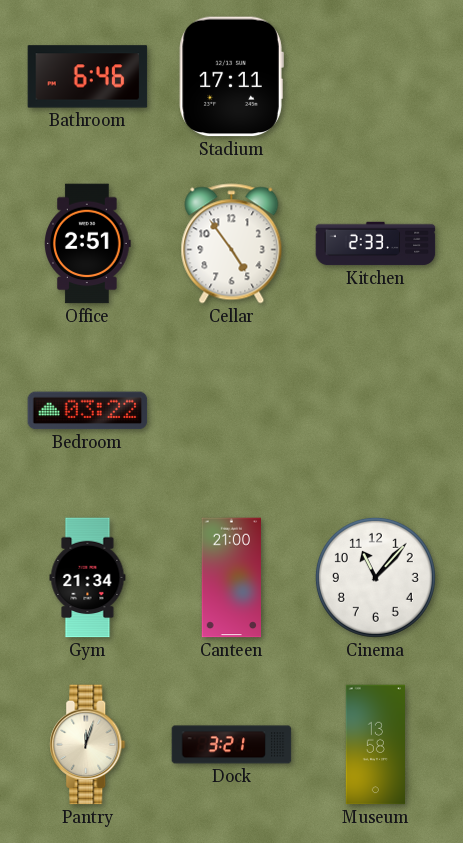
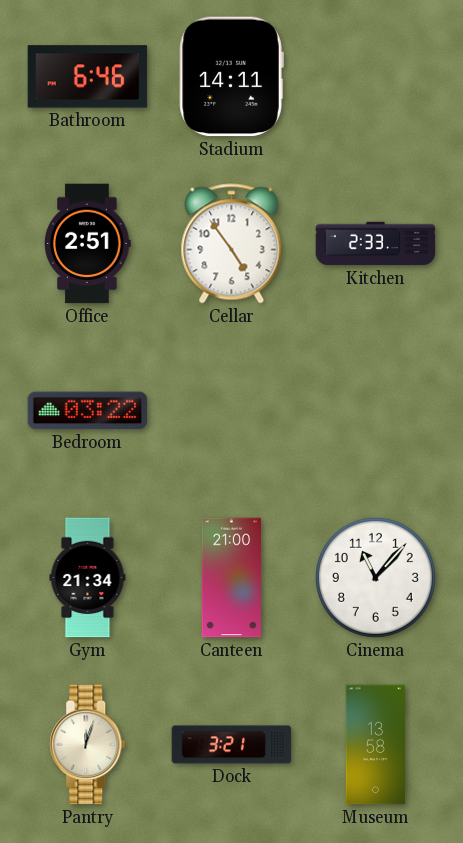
Stadium: 17:11 -> 14:11 (231, 77)
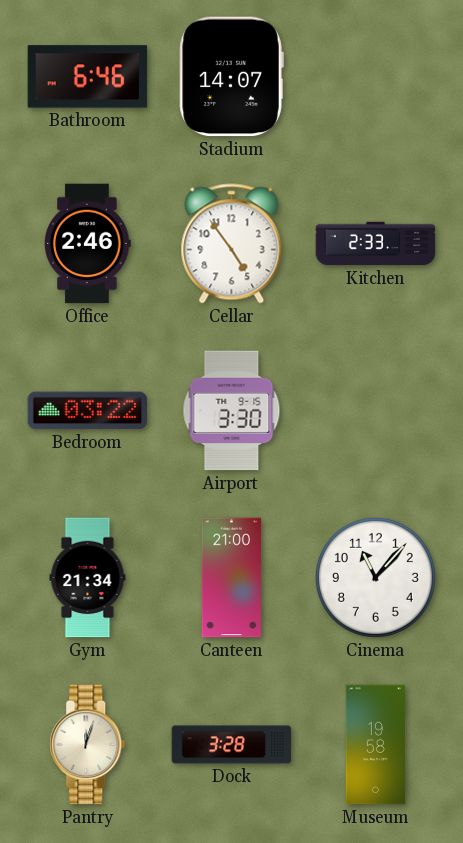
Stadium: 14:11 -> 14:07 (231, 77)
Office: 2:51 -> 2:46 (88, 244)
Airport: none -> 3:30 (232, 411)
Dock: 3:21 -> 3:28 (232, 745)
Museum: 13:58 -> 19:58 (376, 745)
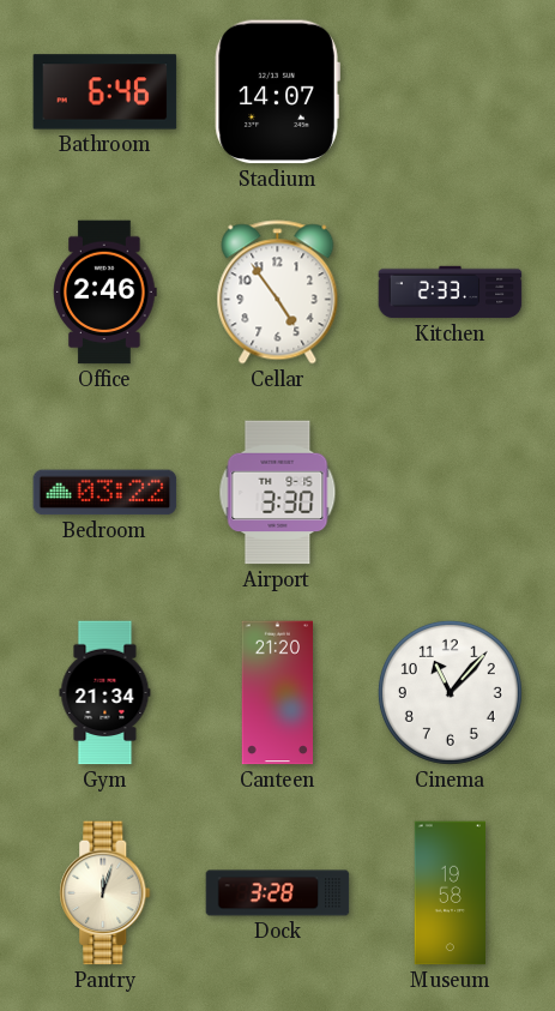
Canteen: 21:00 -> 21:20 (278, 693)
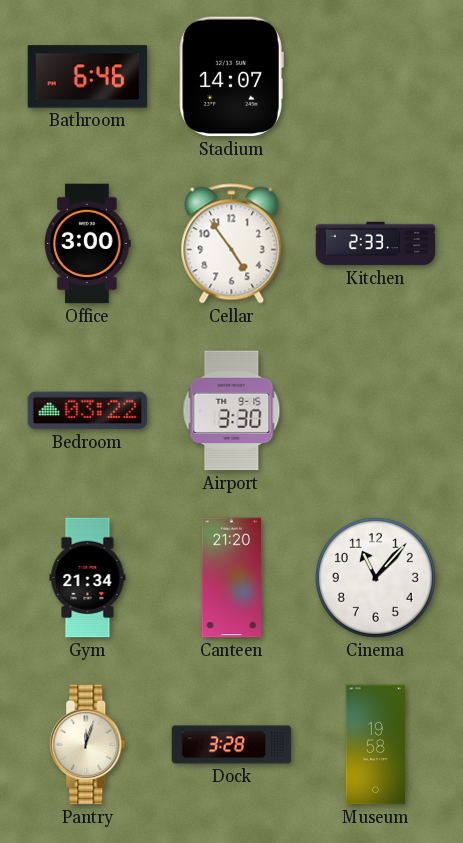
Office: 2:46 -> 3:00 (88, 244)
